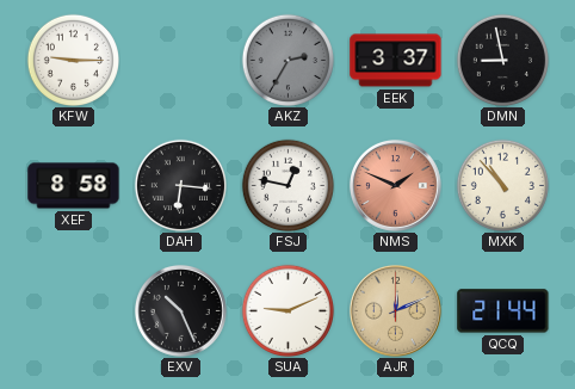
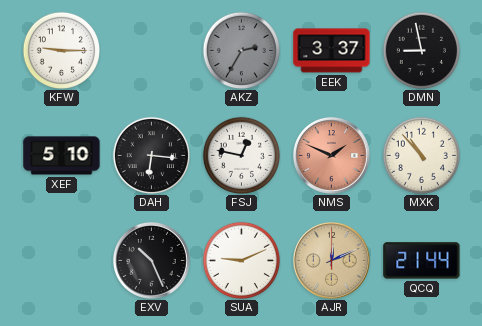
XEF: 8:58 -> 5:10 (62, 156)
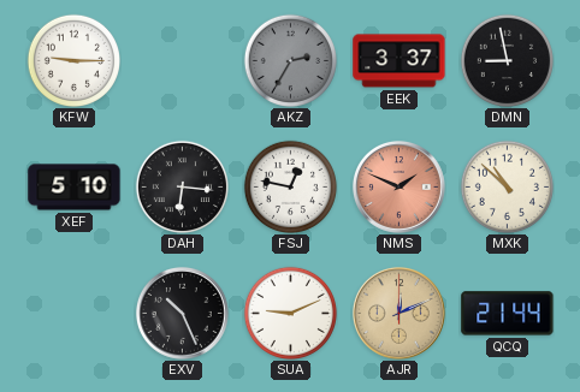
MXK: 10:53 -> 10:52 (507, 186)
